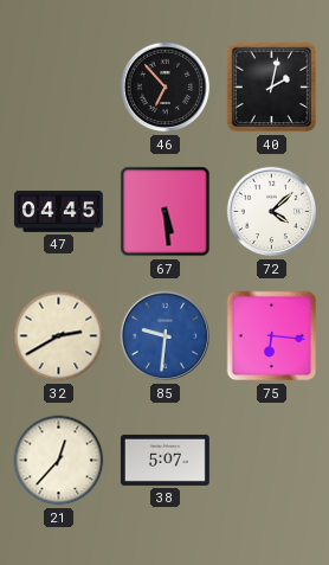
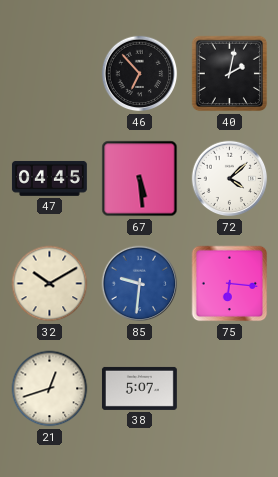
32: 2:40 -> 10:10 (50, 284)
21: 12:37 -> 12:42 (50, 389)
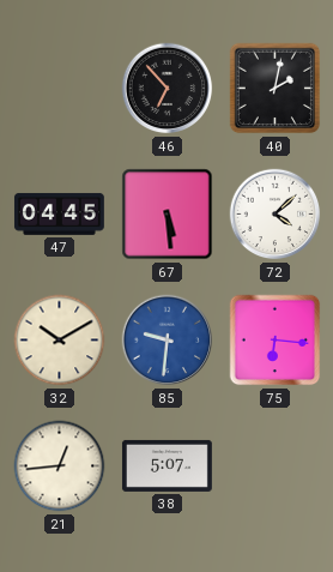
21: 12:42 -> 12:44 (60, 466)
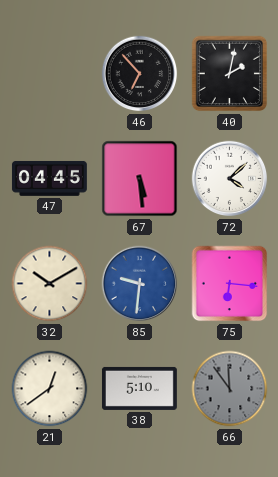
21: 12:44 -> 12:39 (50, 389)
38: 5:07 -> 5:10 (139, 388)
66: none -> 11:54 (230, 389)
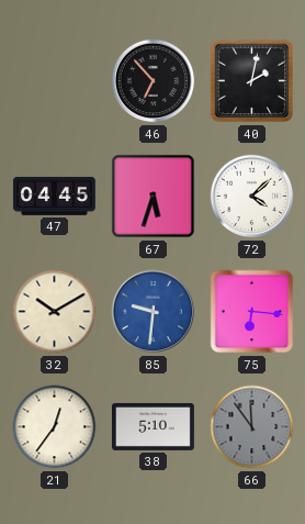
67: 5:29 -> 5:33 (154, 197)
21: 12:39 -> 12:36 (55, 427)
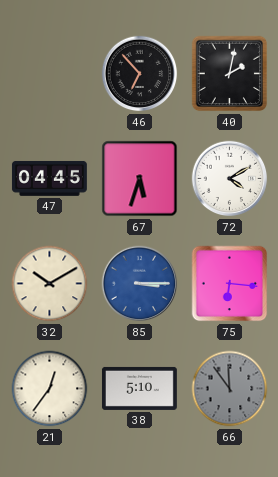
72: 4:08 -> 4:10 (230, 179)
85: 9:31 -> 3:15 (140, 284)
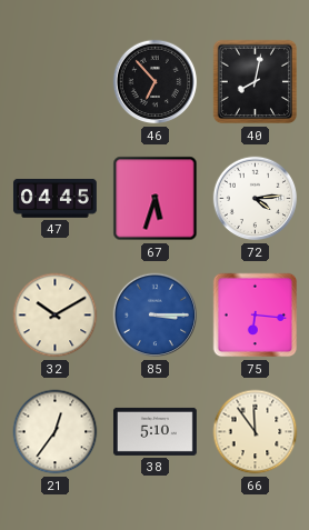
40: 2:02 -> 8:02 (256, 82)
72: 4:10 -> 4:14 (256, 199)
66 dial: grey -> cream (256, 432)
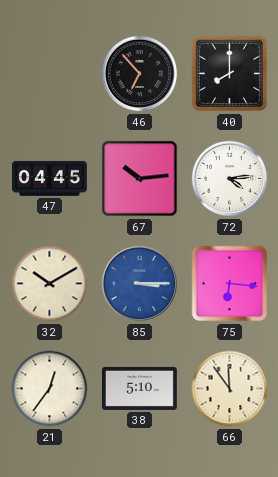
40: 8:02 -> 8:00 (230, 74)
67: 5:33 -> 10:14 (140, 179)
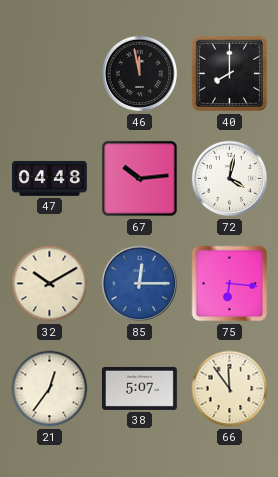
46: 6:53 -> 11:58 (140, 74)
47: 04:45 -> 04:48 (49, 179)
72: 4:14 -> 4:02 (230, 179)
85: 3:15 -> 12:15 (140, 284)
38: 5:10 -> 5:07 (139, 388)
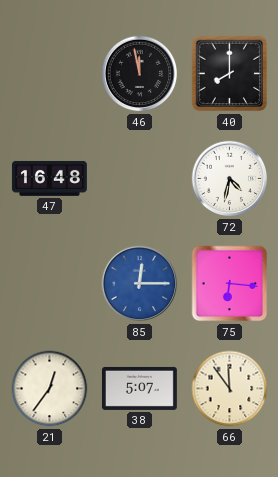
47: 04:48 -> 16:48 (49, 179)
67: 10:14 -> none (140, 179)
72: 4:02 -> 4:32 (230, 179)
32: 10:10 -> none (50, 284)
